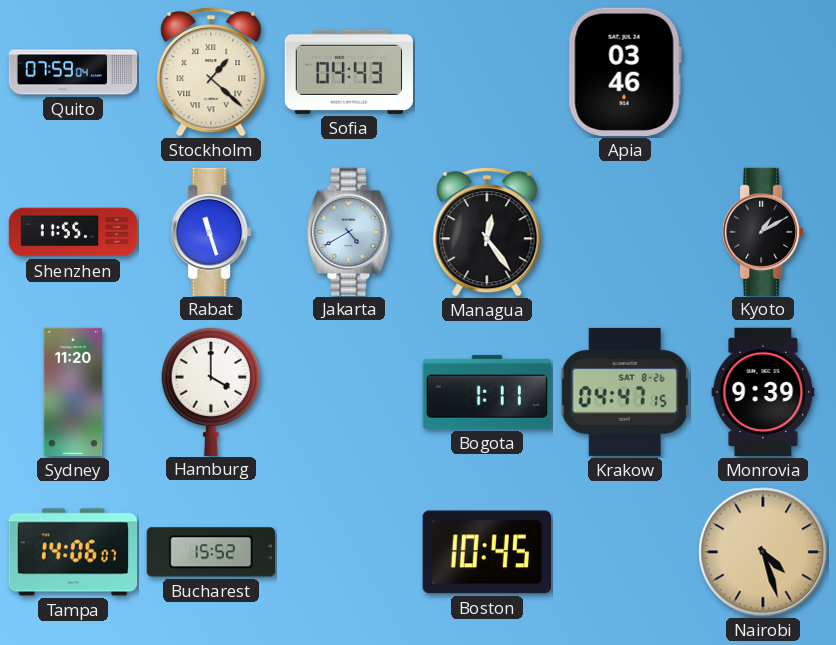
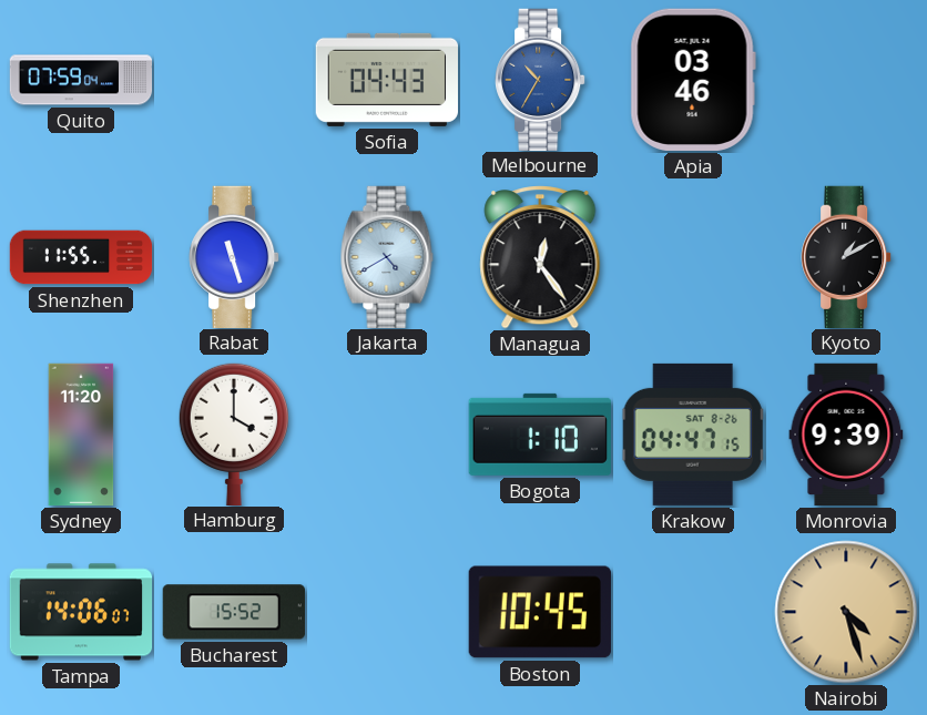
Stockholm: 1:22 -> none (211, 73)
Melbourne: none -> 10:35 (540, 79)
Bogota: 1:11 -> 1:10 (540, 435)
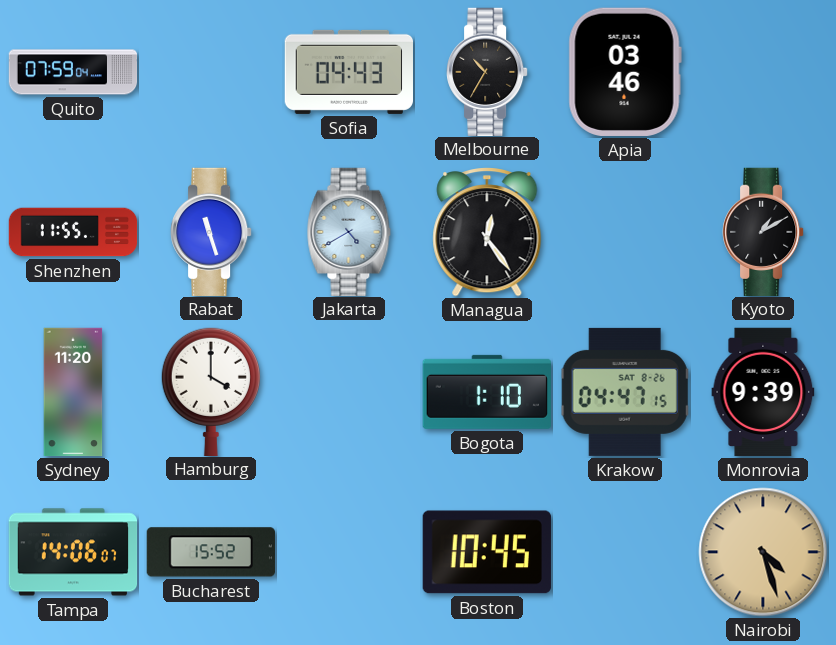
Melbourne dial: blue -> black (487, 71)
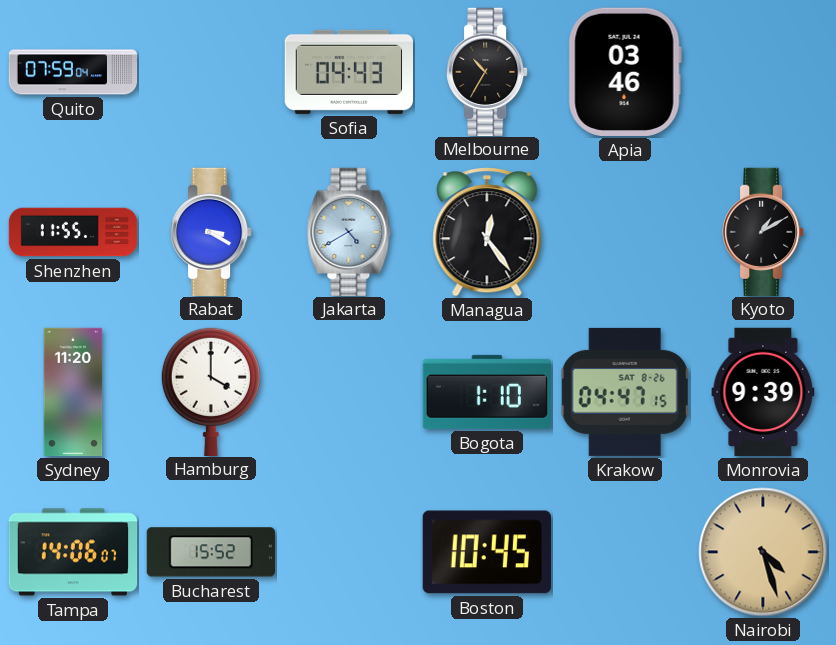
Rabat: 11:27 -> 3:20 (211, 231)
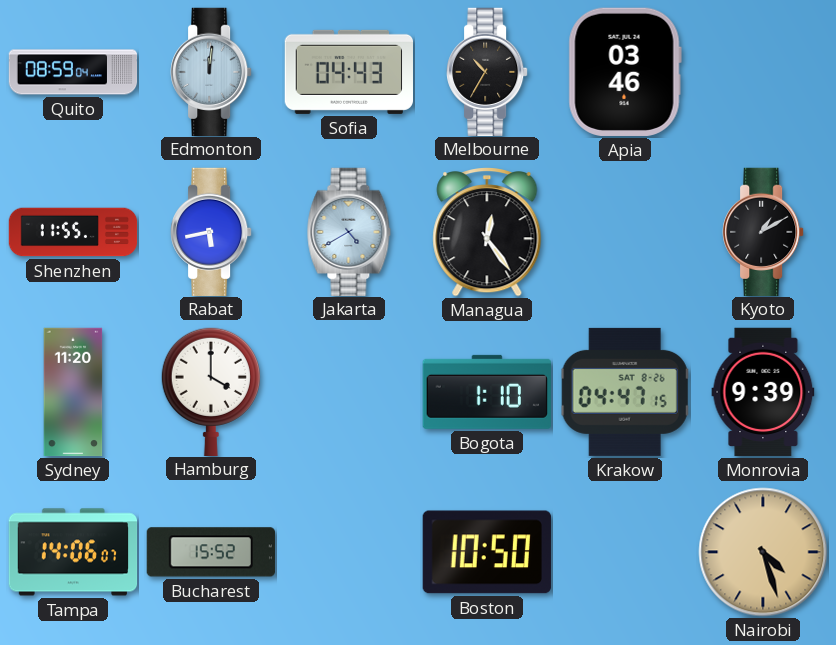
Quito: 07:59 -> 08:59 (73, 72)
Edmonton: none -> 12:01 (211, 71)
Rabat: 3:20 -> 5:43 (211, 231)
Boston: 10:45 -> 10:50 (487, 552)
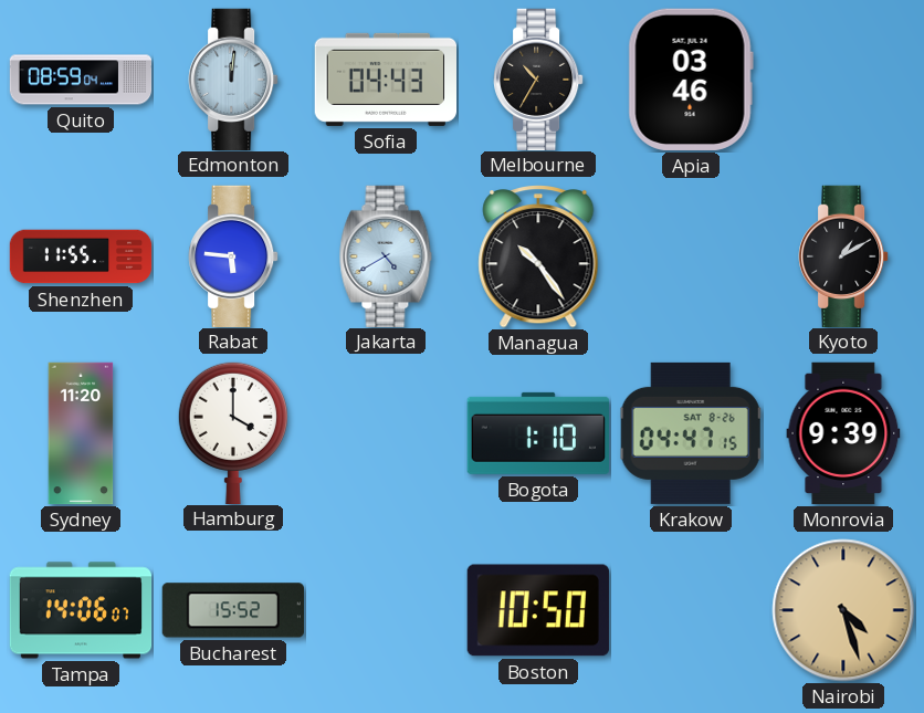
Rabat: 5:43 -> 5:46 (233, 255)
Managua: 12:24 -> 10:24 (538, 258)
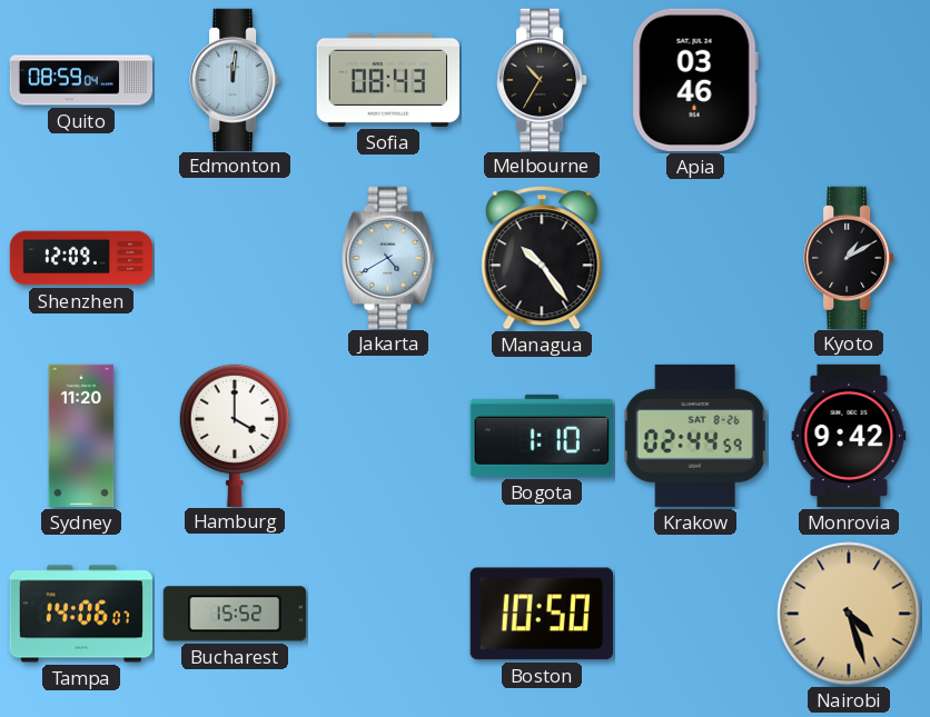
Sofia: 04:43 -> 08:43 (387, 80)
Shenzhen: 11:55 -> 12:09 (81, 258)
Rabat: 5:46 -> none (233, 255)
Krakow: 04:47 -> 02:44 (695, 436)
Monrovia: 9:39 -> 9:42 (849, 436)
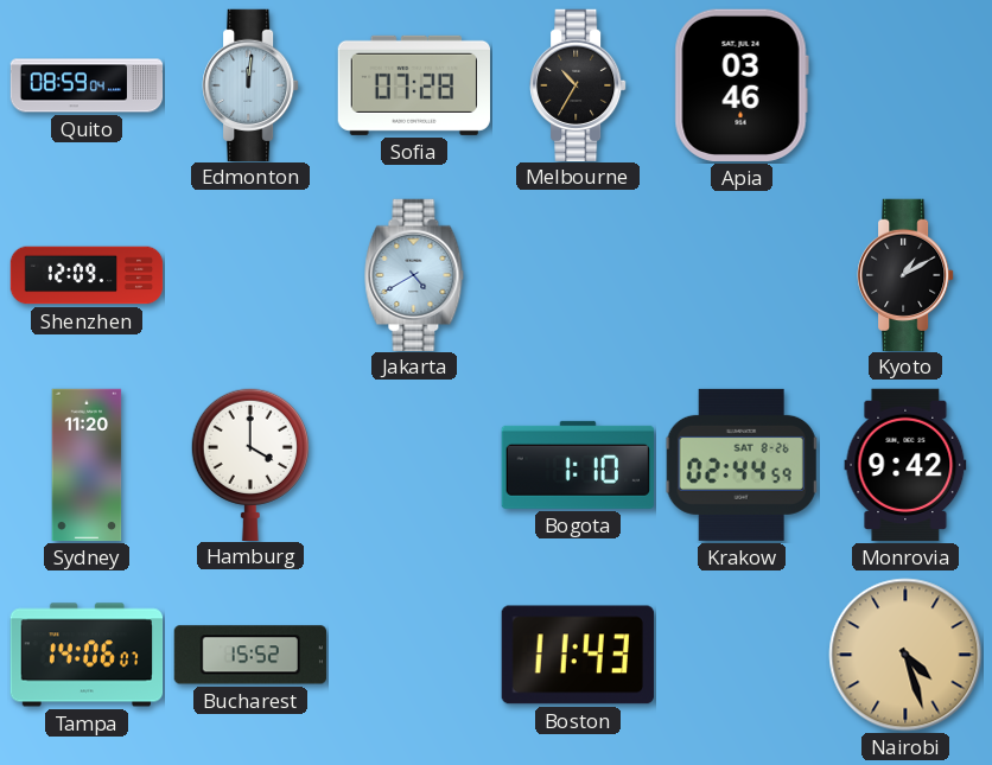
Sofia: 08:43 -> 07:28 (413, 85)
Managua: 10:24 -> none (542, 259)
Boston: 10:50 -> 11:43 (578, 655)
